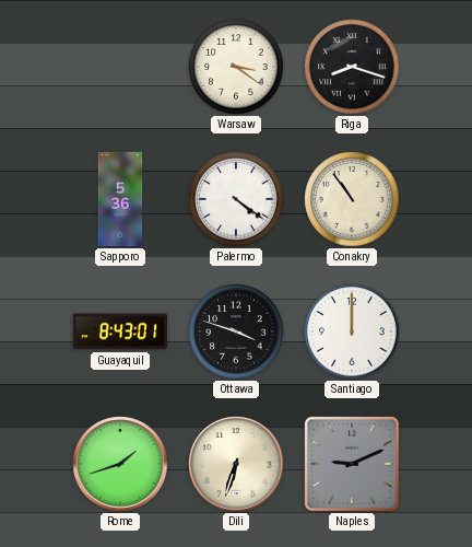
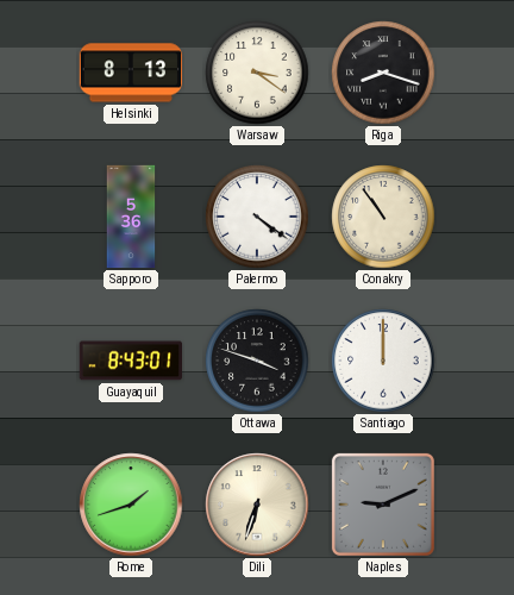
Helsinki: none -> 8:13 (131, 73)
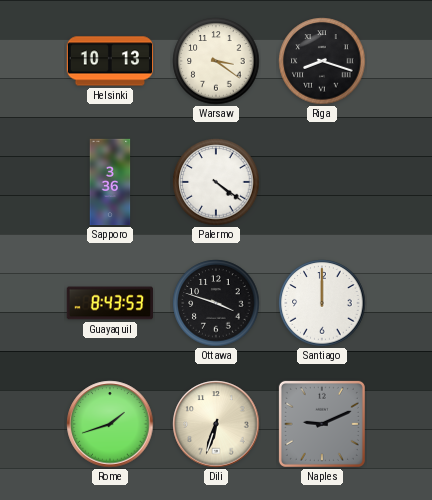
Helsinki: 8:13 -> 10:13 (110, 61)
Sapporo: 5:36 -> 3:36 (110, 182)
Conakry: 10:54 -> none (383, 217)
Guayaquil: 8:43:01 -> 8:43:53 (109, 303)
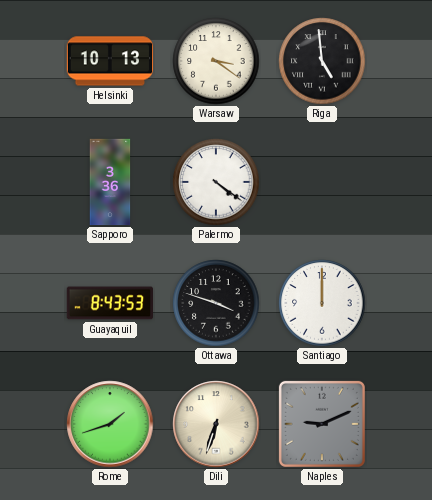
Riga: 8:18 -> 4:59 (322, 61)
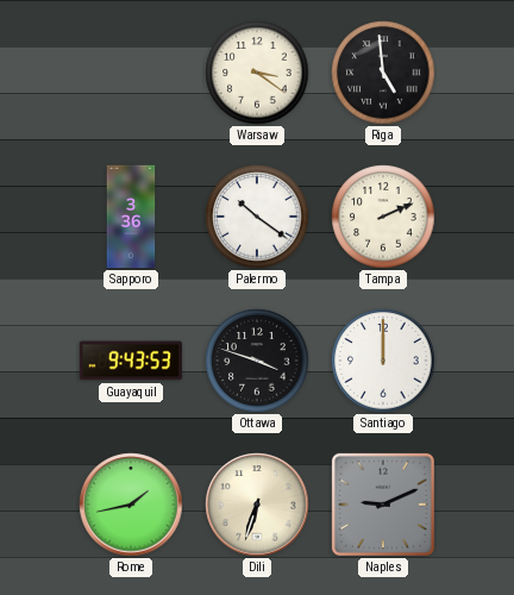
Helsinki: 10:13 -> none (110, 61)
Palermo: 4:21 -> 10:21 (257, 217)
Tampa: none -> 2:11 (383, 217)
Guayaquil: 8:43 -> 9:43 (130, 361)
Rome: 1:42 -> 1:43 (131, 505)
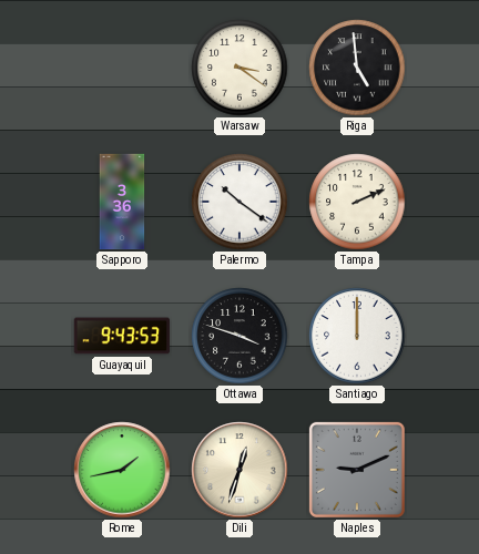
Dili: 6:33 -> 12:33 (239, 470)
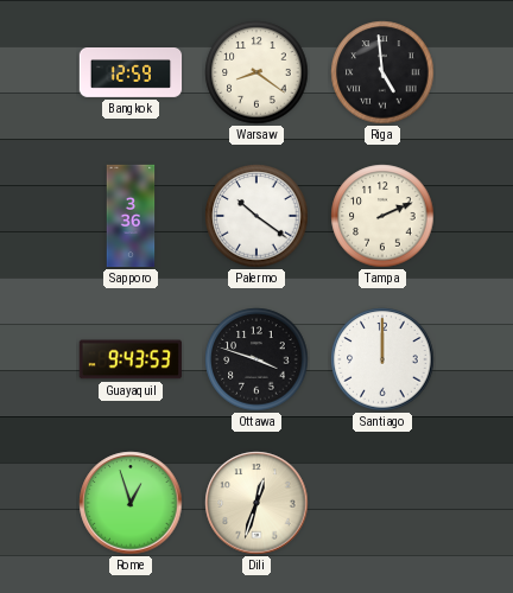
Bangkok: none -> 12:59 (131, 74)
Warsaw: 3:21 -> 8:21 (256, 72)
Rome: 1:43 -> 12:57 (131, 503)
Naples: 9:11 -> none (357, 470)
